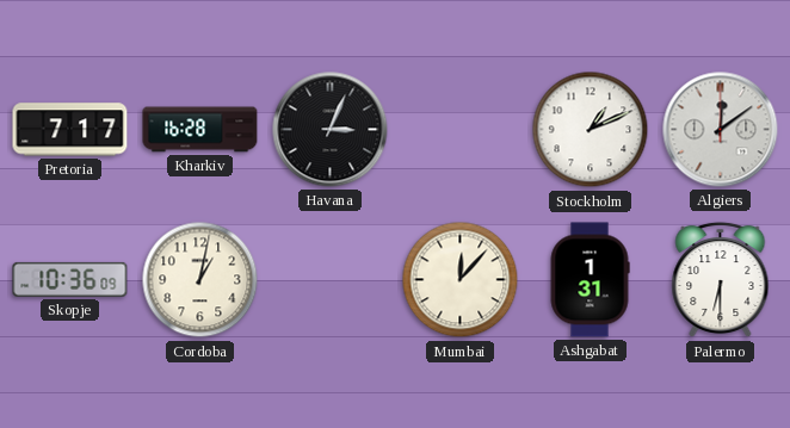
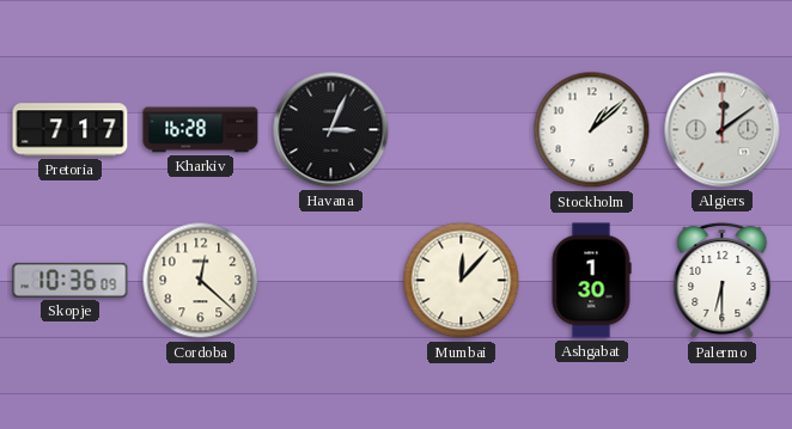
Stockholm: 1:11 -> 1:08 (592, 130)
Cordoba: 1:02 -> 12:22 (201, 281)
Ashgabat: 1:31 -> 1:30 (591, 281)
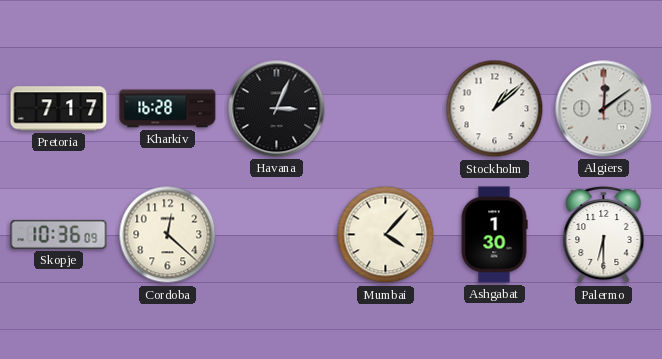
Mumbai: 12:07 -> 4:07 (386, 235)
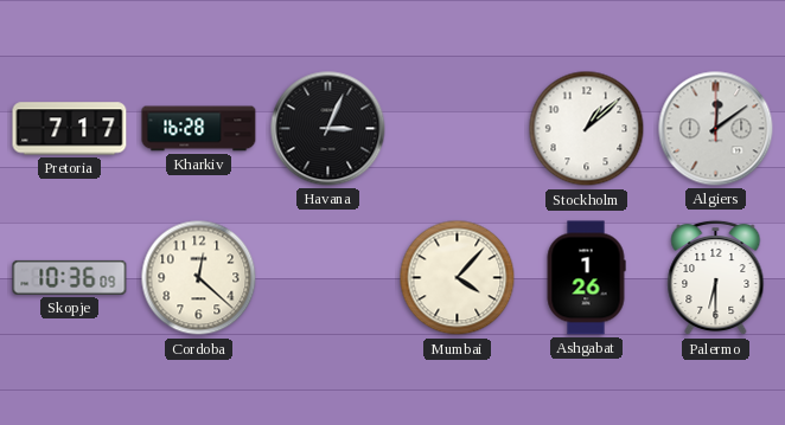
Ashgabat: 1:30 -> 1:26 (586, 278)
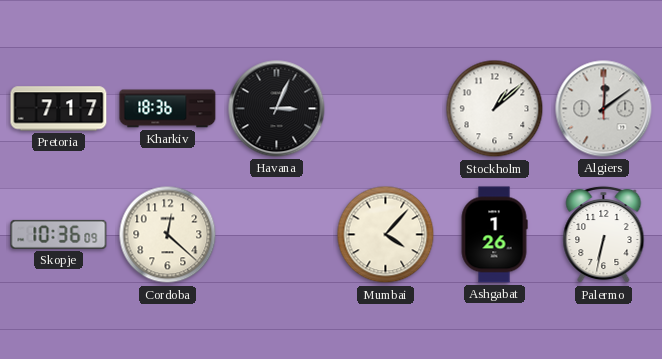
Kharkiv: 16:28 -> 18:36 (168, 109)
Palermo: 6:30 -> 6:32 (604, 235)
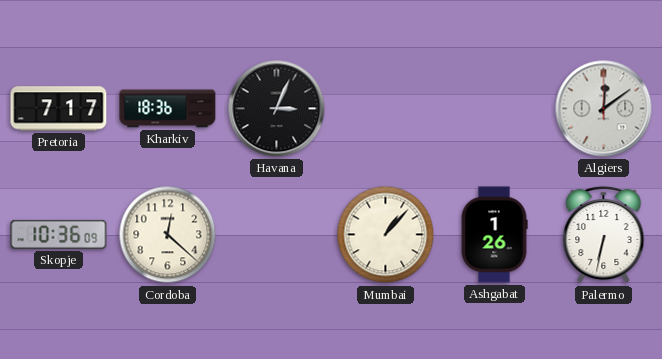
Stockholm: 1:08 -> none (495, 109)
Mumbai: 4:07 -> 1:07 (386, 235)
